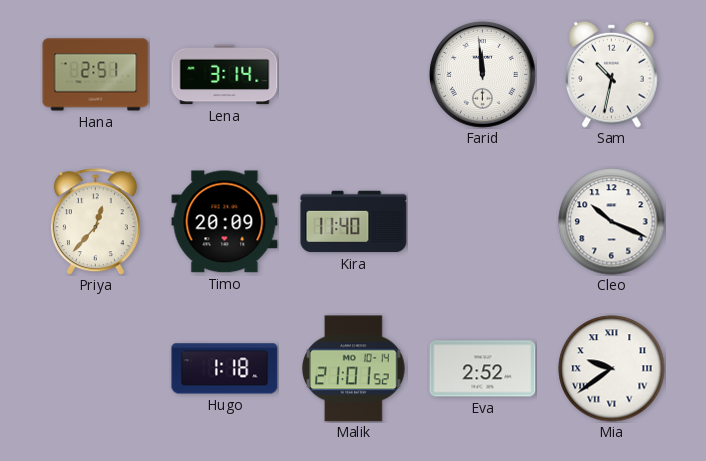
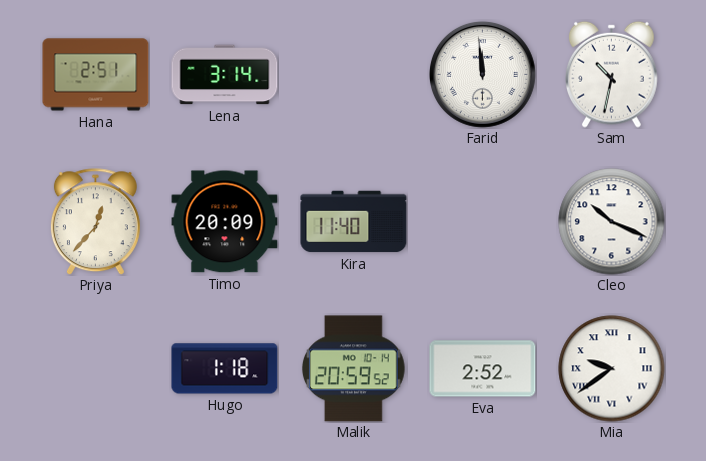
Malik: 21:01 -> 20:59 (354, 369)
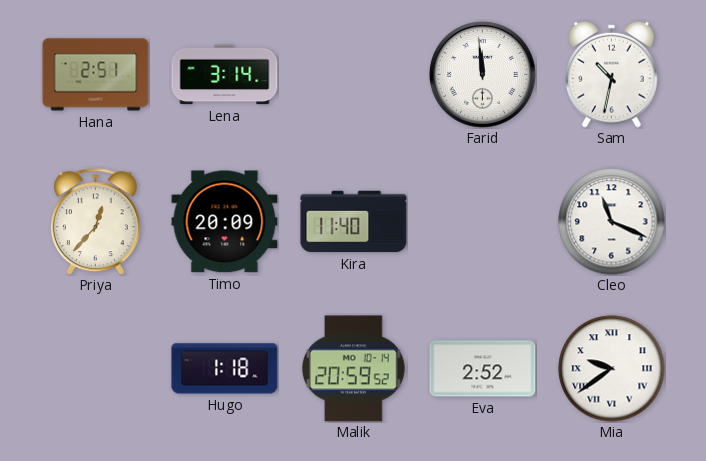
Cleo: 10:19 -> 11:19 (612, 222)
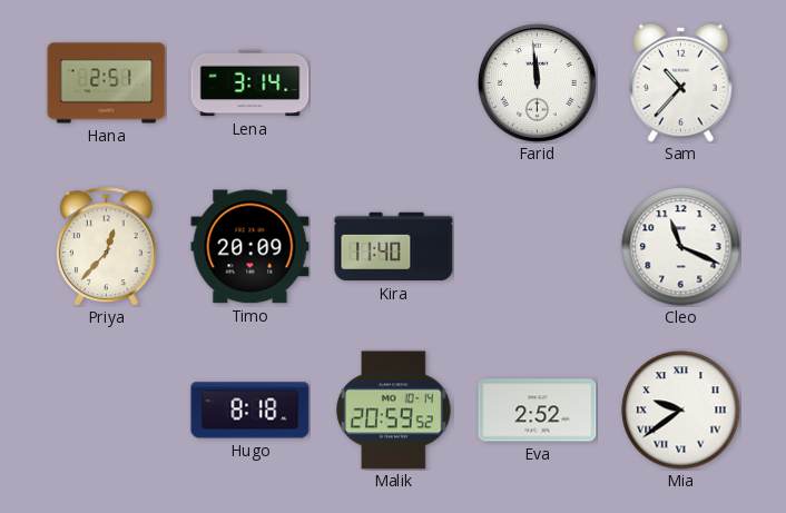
Sam: 10:32 -> 10:37 (681, 82)
Hugo: 1:18 -> 8:18 (250, 411)
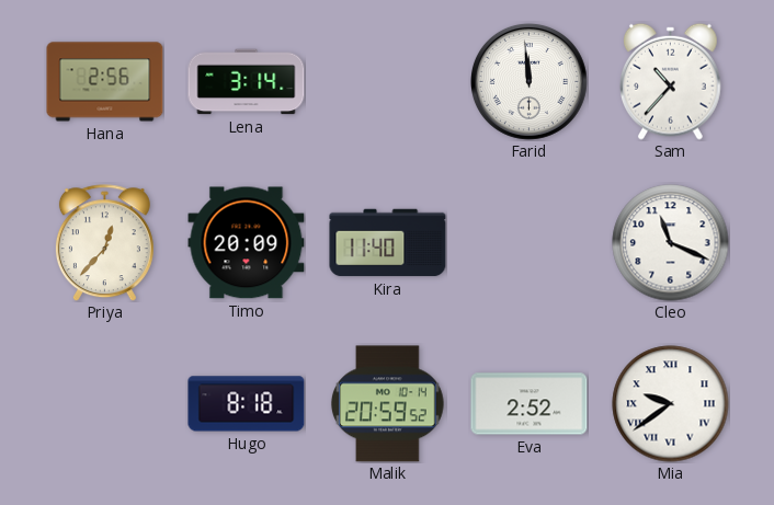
Hana: 2:51 -> 2:56 (105, 82)
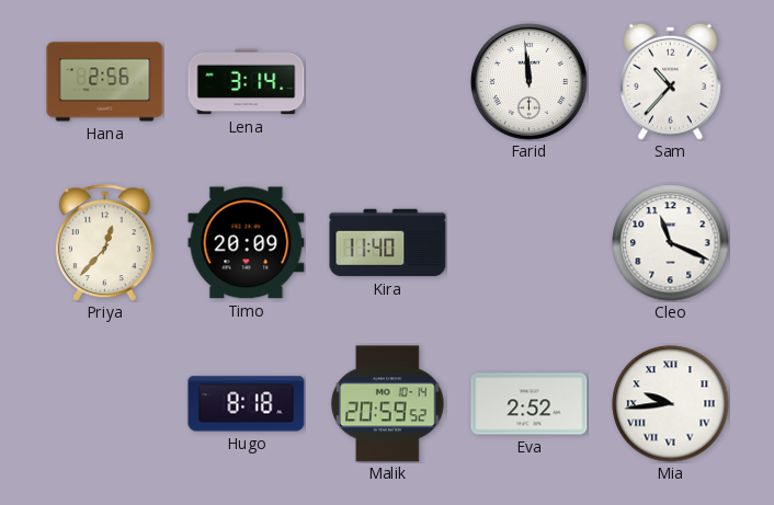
Mia: 9:39 -> 9:44 (671, 404)
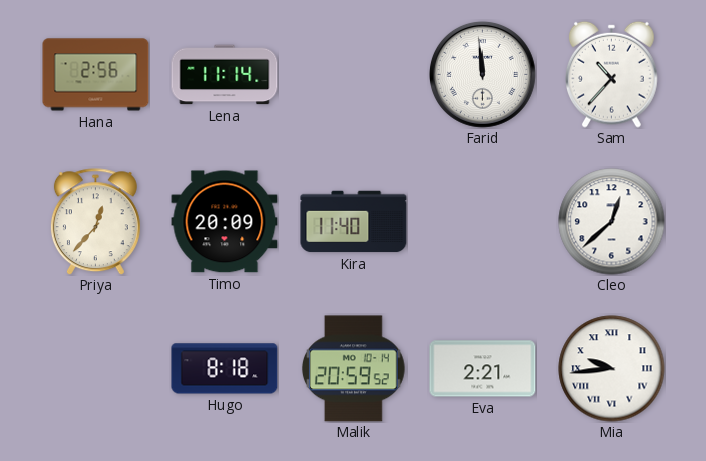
Lena: 3:14 -> 11:14 (225, 75)
Cleo: 11:19 -> 12:38 (612, 222)
Eva: 2:52 -> 2:21 (483, 369)
